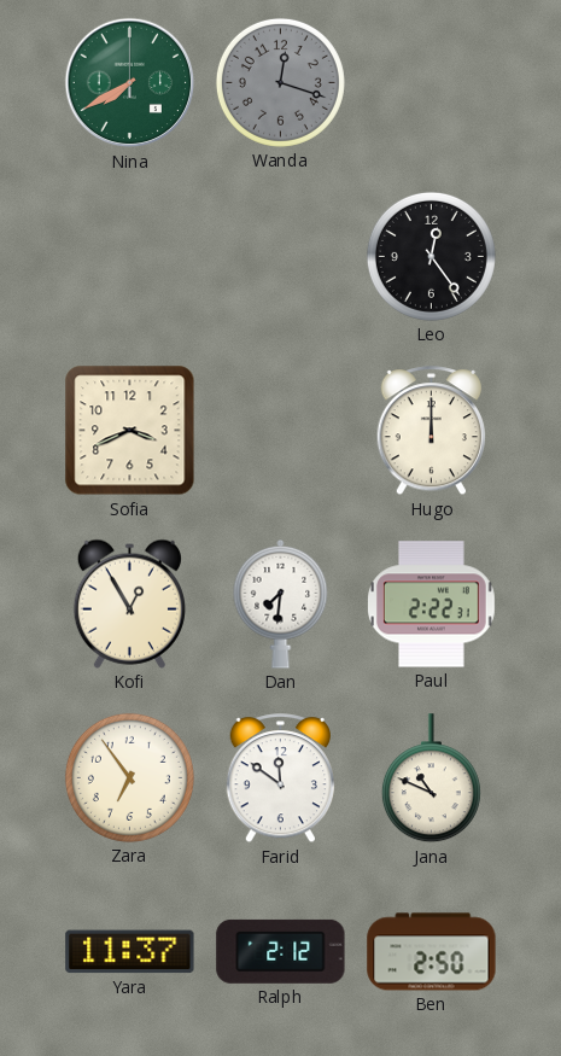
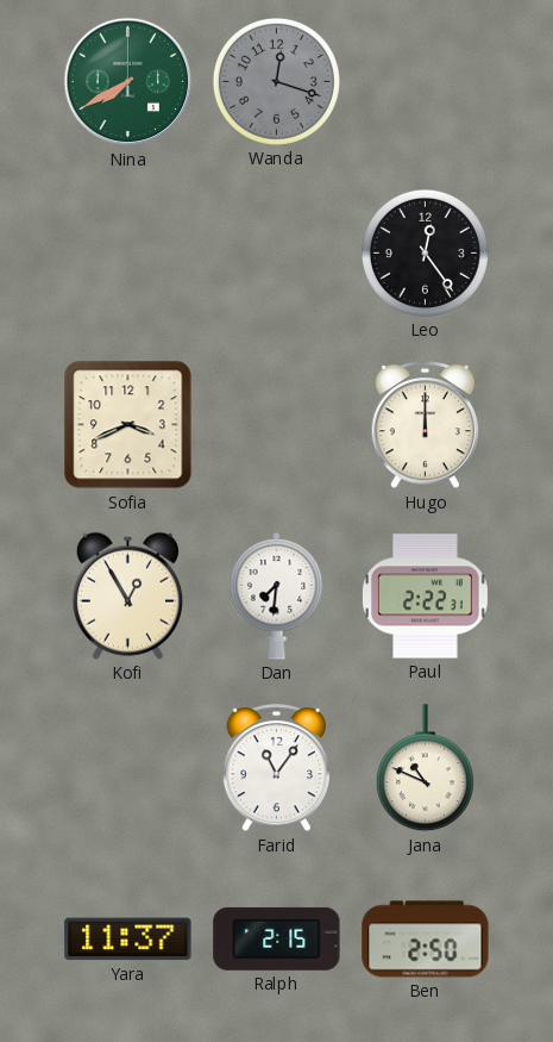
Zara: 6:54 -> none (129, 777)
Farid: 11:51 -> 11:06 (277, 768)
Ralph: 2:12 -> 2:15 (277, 938)
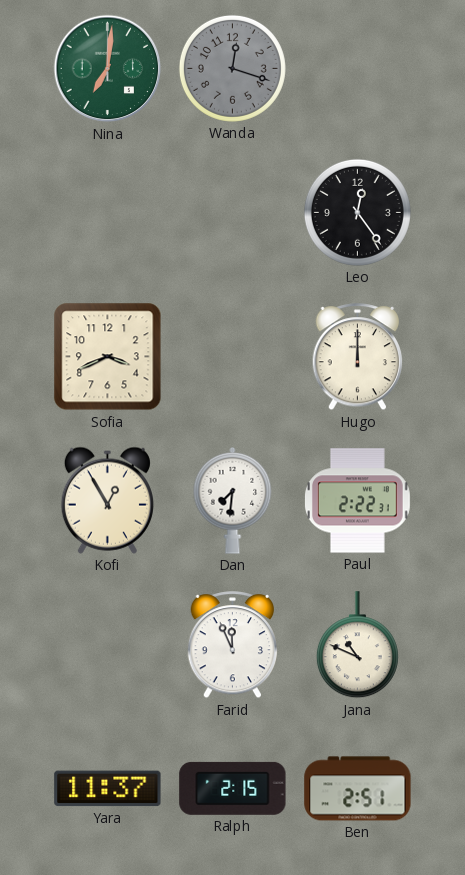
Nina: 7:40 -> 7:01 (108, 69)
Farid: 11:06 -> 11:56 (233, 645)
Ben: 2:50 -> 2:51 (358, 789)
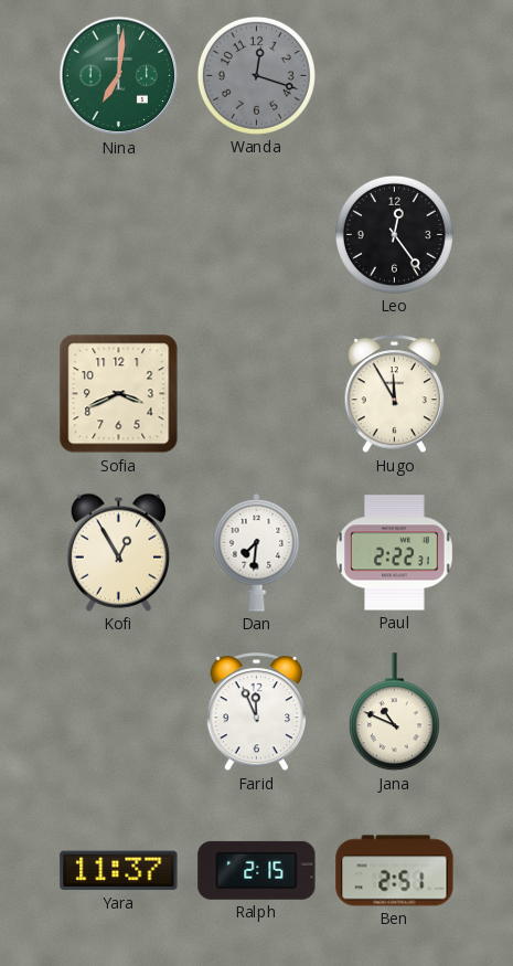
Hugo: 12:00 -> 11:55 (395, 394)
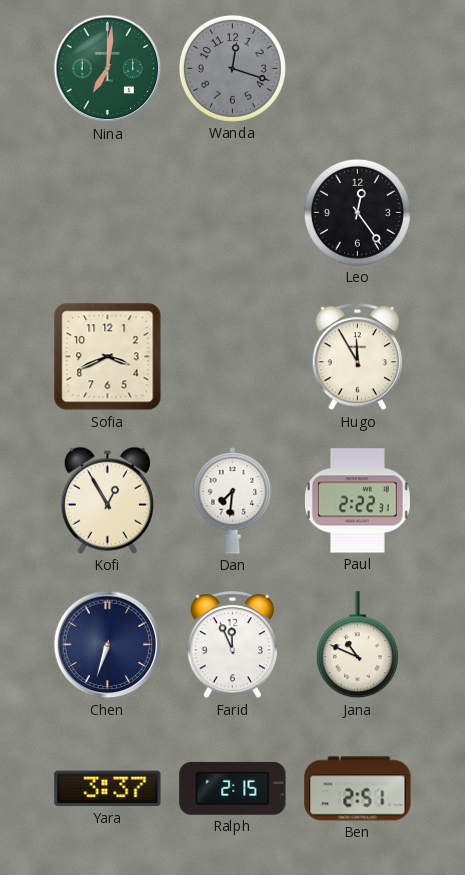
Chen: none -> 6:33 (108, 645)
Yara: 11:37 -> 3:37 (108, 789)
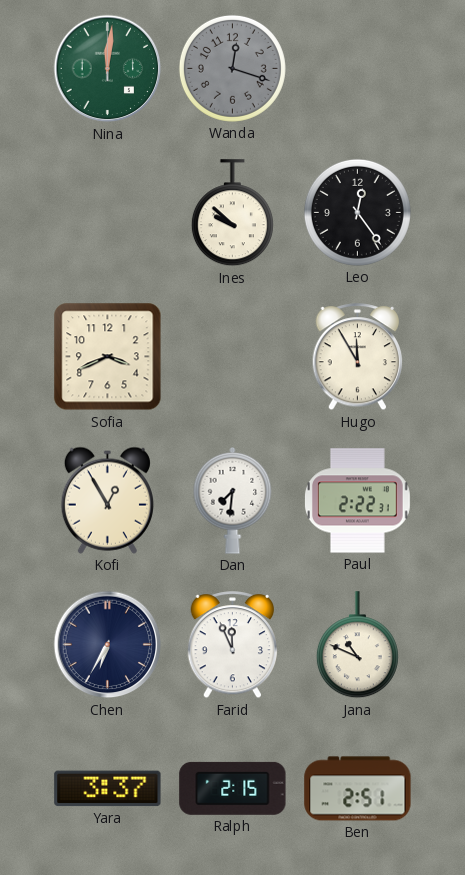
Nina: 7:01 -> 12:01 (108, 69)
Ines: none -> 9:52 (232, 213)
Chen: 6:33 -> 6:35 (108, 645)
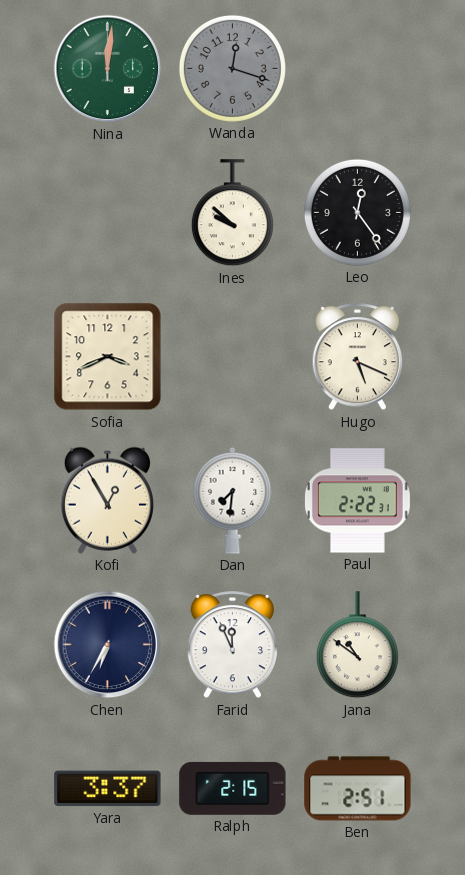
Hugo: 11:55 -> 5:19 (358, 357)
Jana: 10:49 -> 10:51 (357, 645)
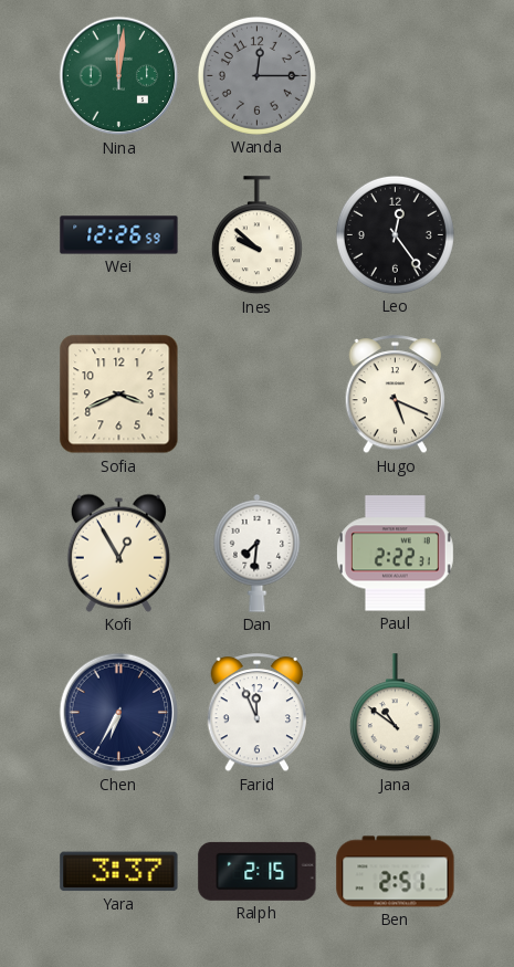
Wanda: 12:18 -> 12:15 (256, 75)
Wei: none -> 12:26 (119, 235)
